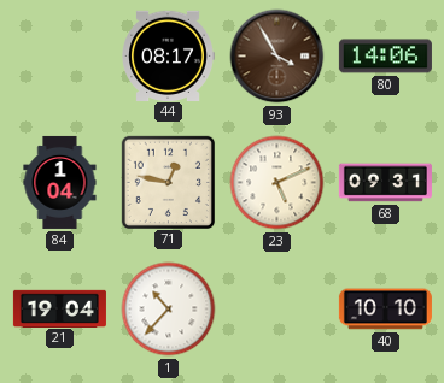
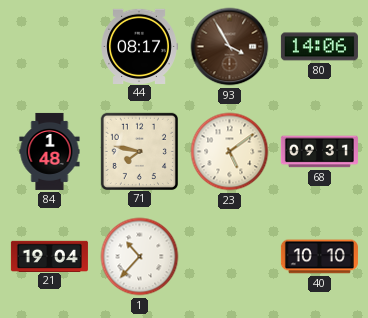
84: 1:04 -> 1:48 (50, 151)
71: 12:47 -> 7:47 (139, 151)
23: 5:11 -> 5:09 (230, 152)
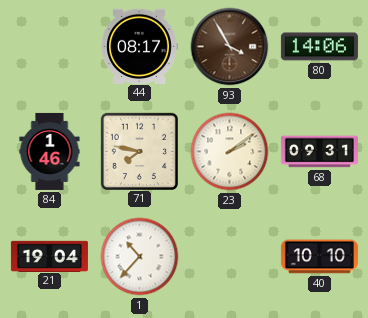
84: 1:48 -> 1:46 (50, 151)
23: 5:09 -> 2:09 (230, 152)
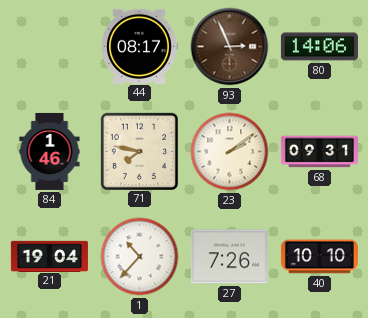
93: 3:55 -> 2:56 (230, 47)
27: none -> 7:26 (229, 257)
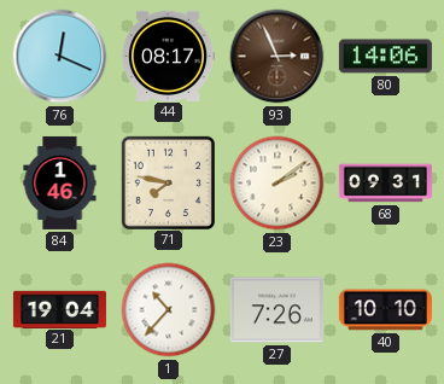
76: none -> 12:19 (60, 57)
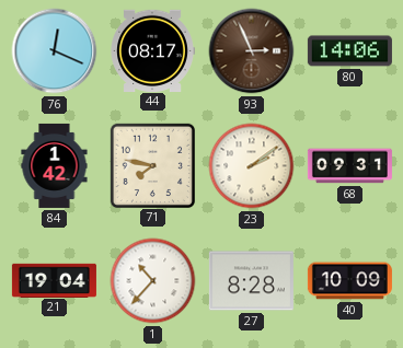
84: 1:46 -> 1:42 (55, 165)
27: 7:26 -> 8:28 (251, 281)
40: 10:10 -> 10:09 (349, 281)
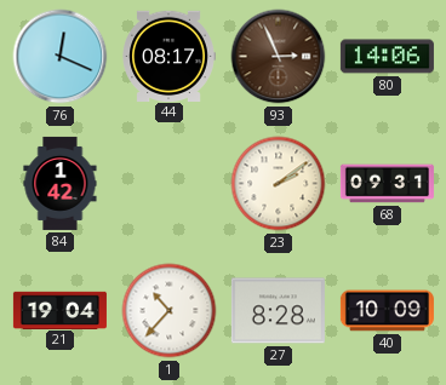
71: 7:47 -> none (152, 165)
